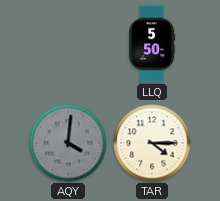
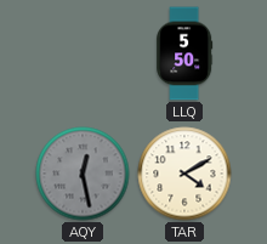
AQY: 4:01 -> 12:28 (83, 174)
TAR: 4:15 -> 4:10 (184, 174)
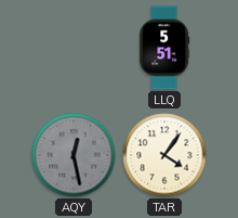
LLQ: 5:50 -> 5:51 (164, 48)
TAR: 4:10 -> 4:06 (164, 155)
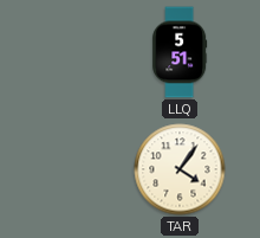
AQY: 12:28 -> none (74, 155)
